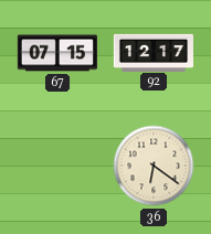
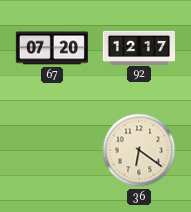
67: 07:15 -> 07:20 (52, 48)
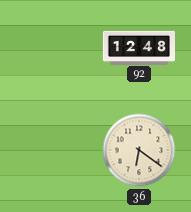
67: 07:20 -> none (52, 48)
92: 12:17 -> 12:48 (138, 47)
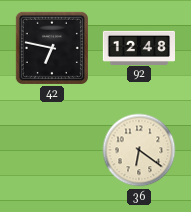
42: none -> 6:47 (52, 48)
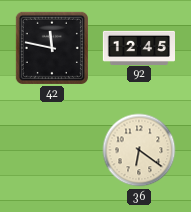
42: 6:47 -> 11:47 (52, 48)
92: 12:48 -> 12:45 (138, 47)
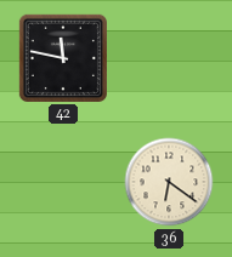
92: 12:45 -> none (138, 47)
